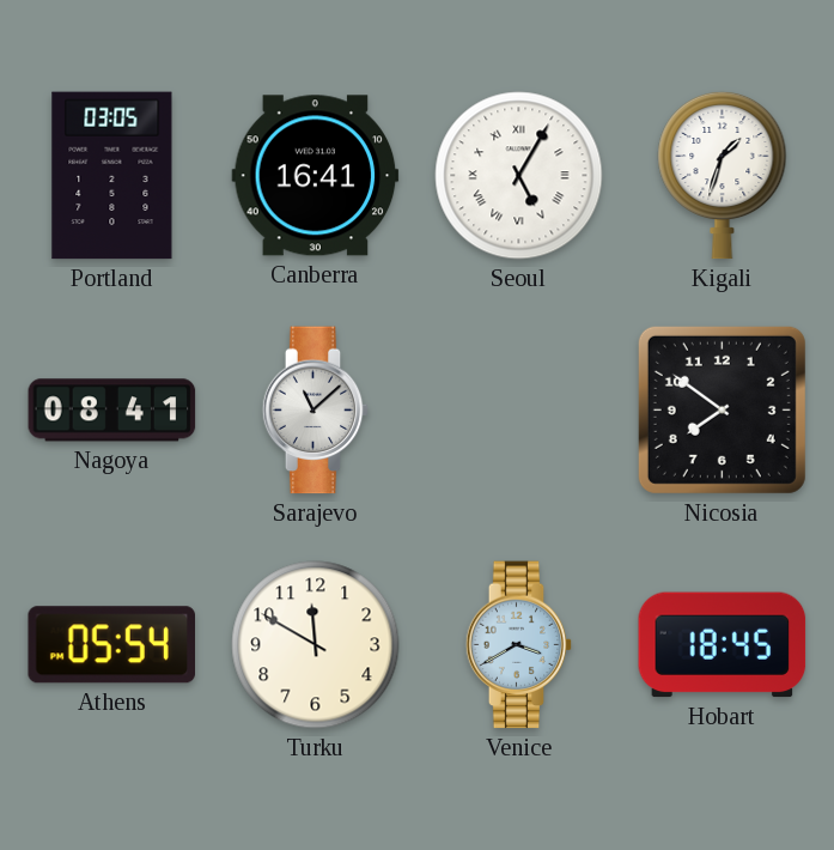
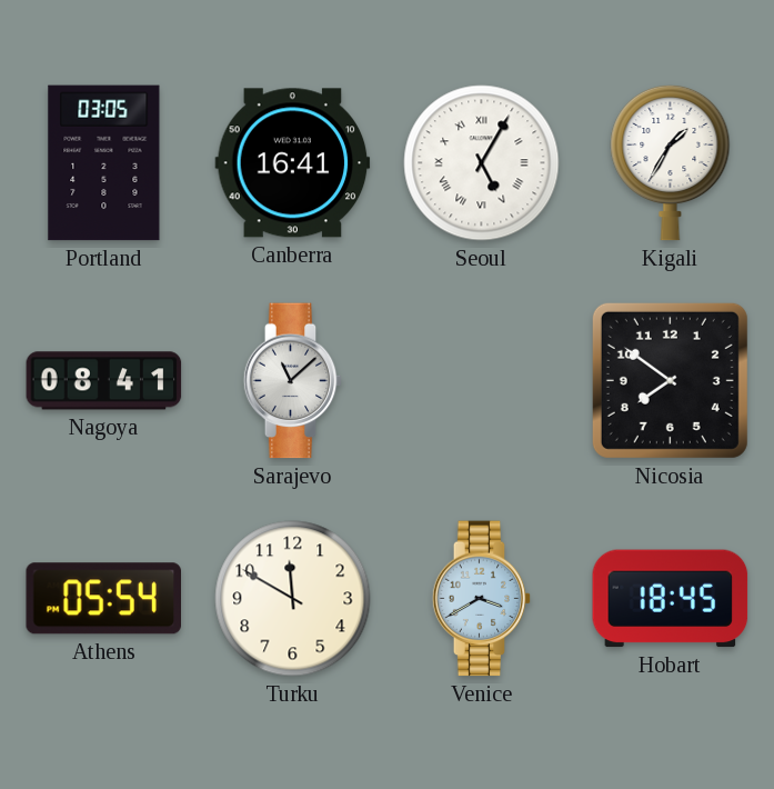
Kigali: 1:33 -> 1:35 (671, 162)
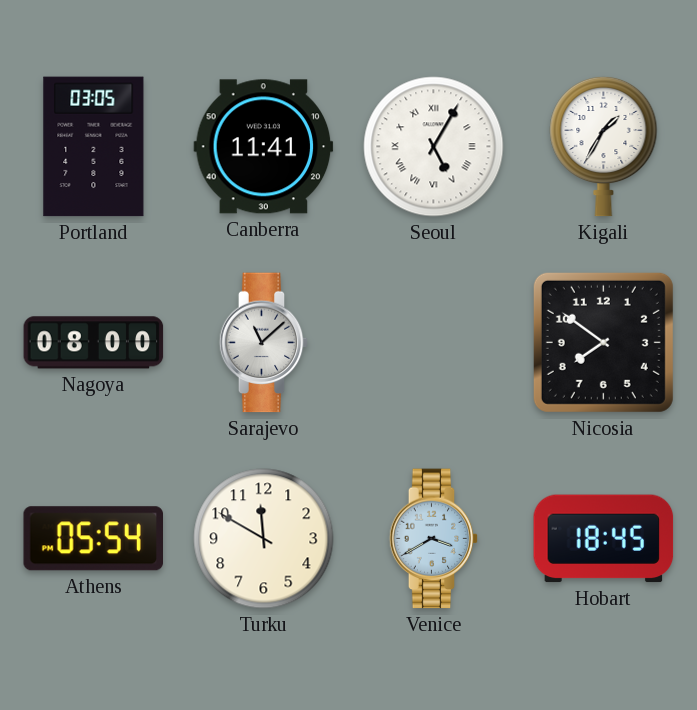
Canberra: 16:41 -> 11:41 (264, 147)
Nagoya: 08:41 -> 08:00 (94, 343)
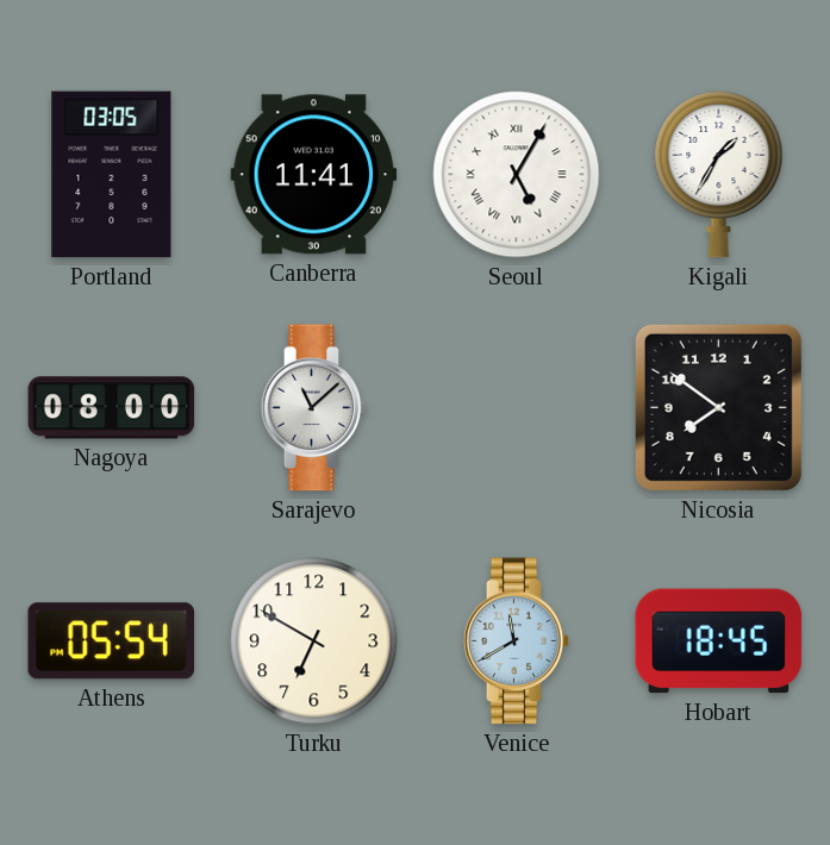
Turku: 11:50 -> 6:50 (314, 641)
Venice: 3:40 -> 11:40 (517, 641)
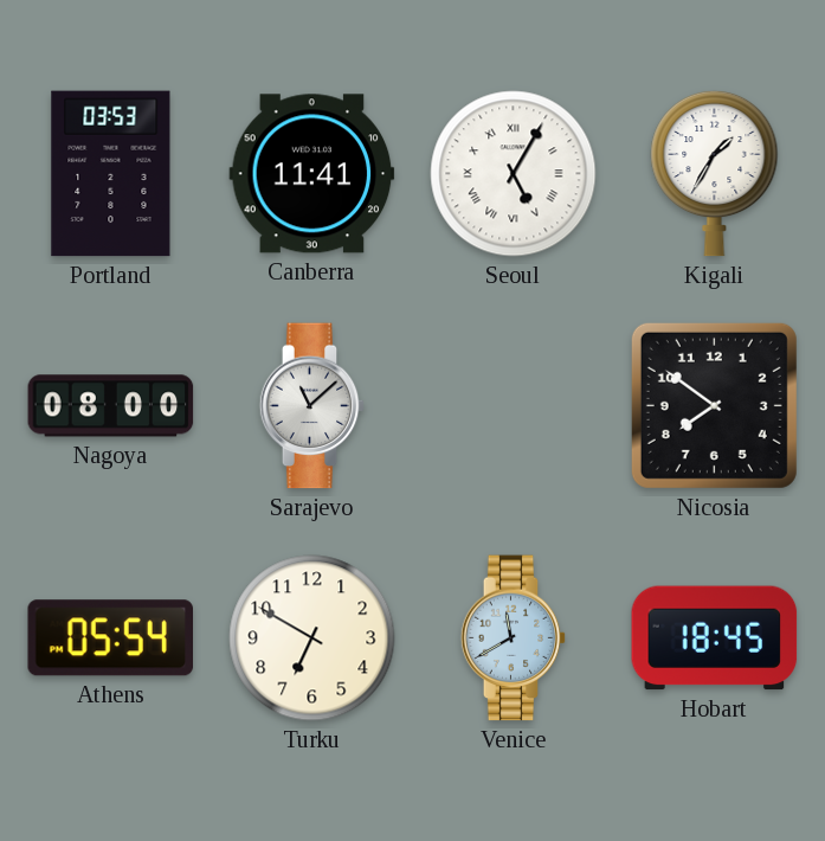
Portland: 03:05 -> 03:53 (111, 174)
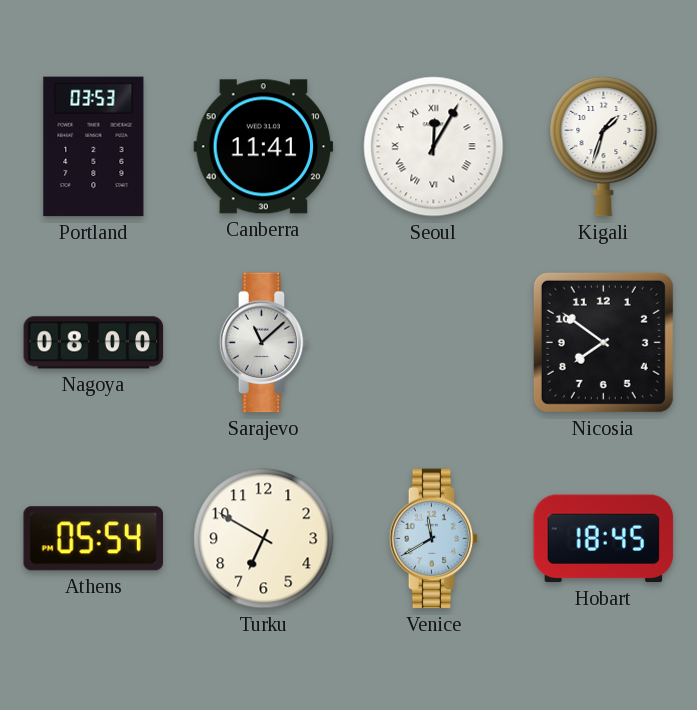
Seoul: 5:05 -> 12:05 (434, 147)
Kigali: 1:35 -> 1:33 (604, 146)
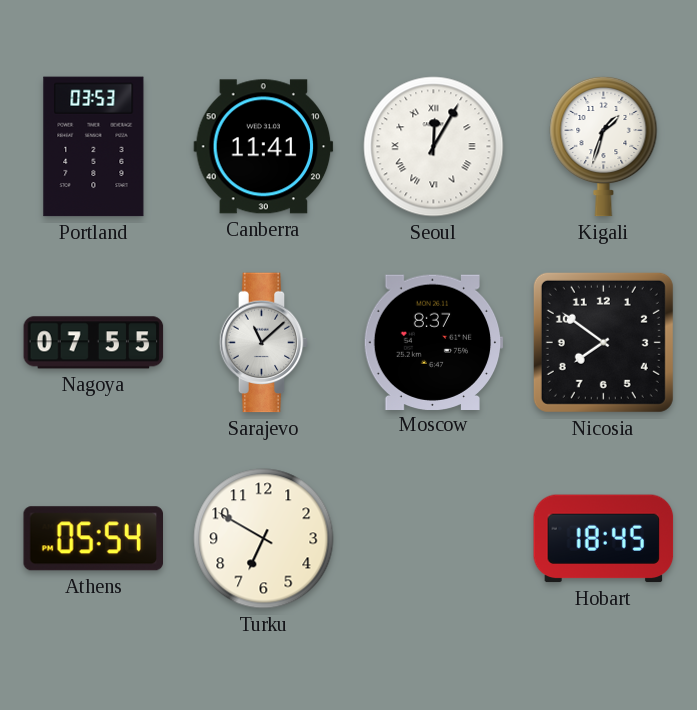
Nagoya: 08:00 -> 07:55 (94, 343)
Moscow: none -> 8:37 (433, 342)
Venice: 11:40 -> none (434, 539)
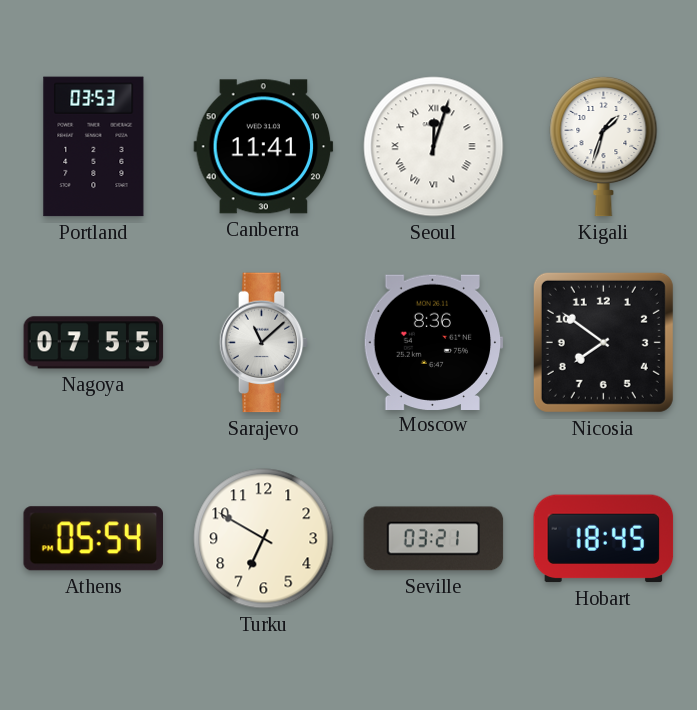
Seoul: 12:05 -> 12:03 (434, 147)
Moscow: 8:37 -> 8:36 (433, 342)
Seville: none -> 03:21 (434, 539)
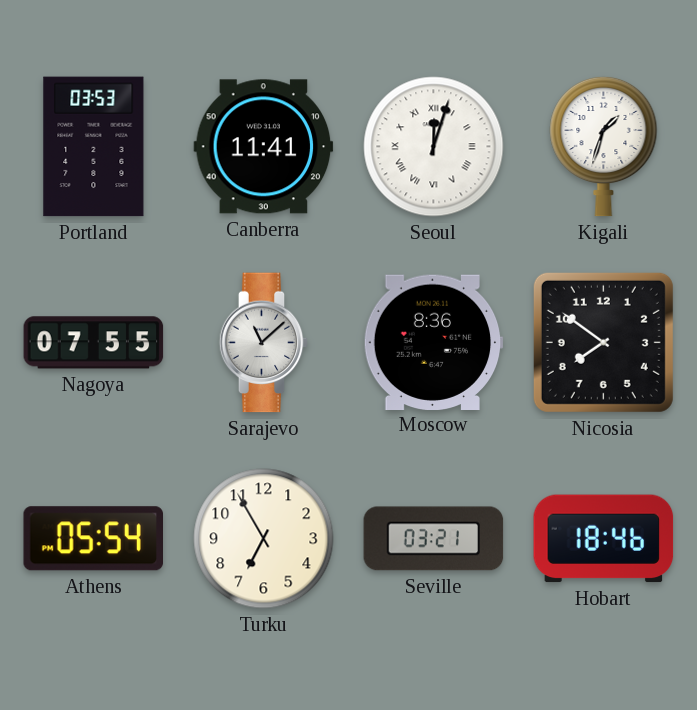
Turku: 6:50 -> 6:55 (264, 539)
Hobart: 18:45 -> 18:46 (604, 539)
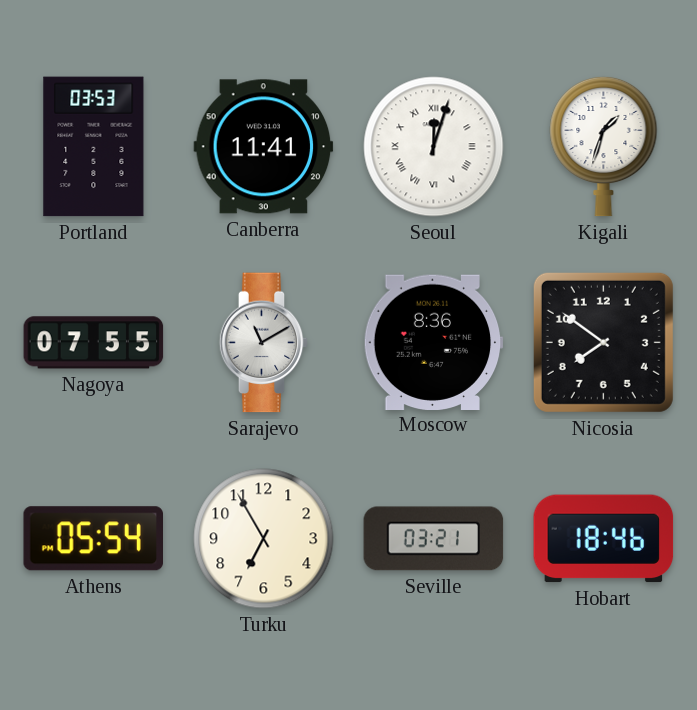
Sarajevo: 11:08 -> 11:10 (264, 343)
